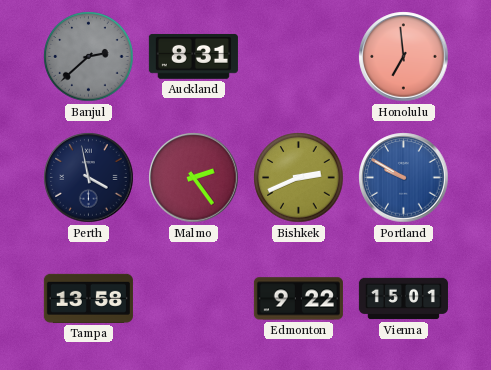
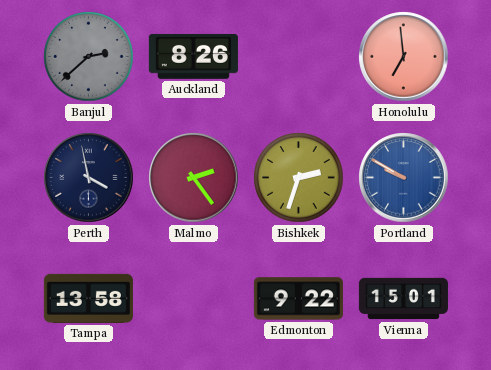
Auckland: 8:31 -> 8:26 (193, 56)
Bishkek: 2:41 -> 2:33 (299, 178)
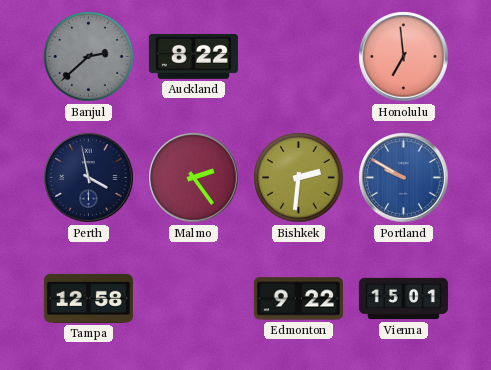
Auckland: 8:26 -> 8:22 (193, 56)
Bishkek: 2:33 -> 2:31 (299, 178)
Tampa: 13:58 -> 12:58 (88, 298)
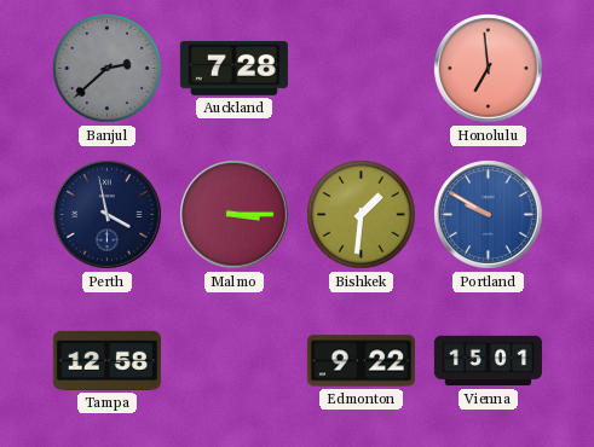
Auckland: 8:22 -> 7:28 (233, 68)
Malmo: 2:24 -> 3:15 (235, 215)
Bishkek: 2:31 -> 1:31 (362, 215)
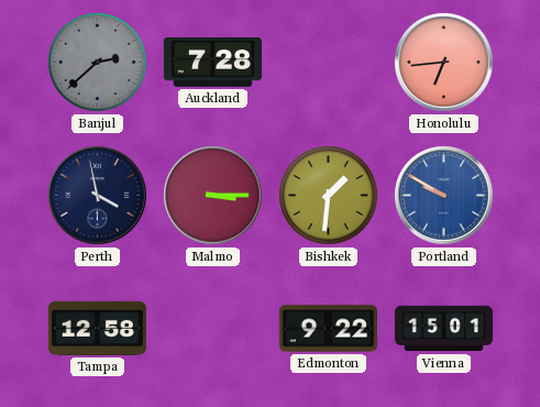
Honolulu: 6:59 -> 6:44 (444, 63)
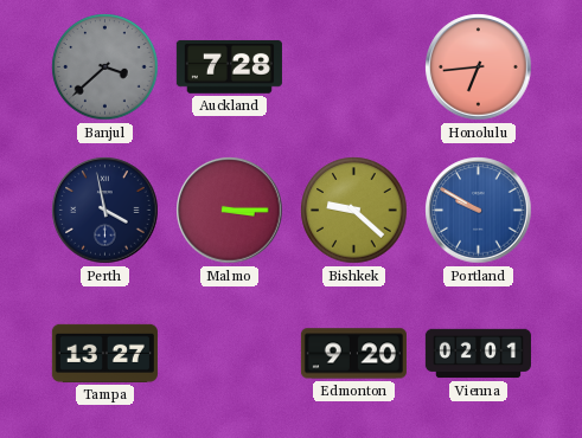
Banjul: 2:38 -> 3:38 (105, 67)
Bishkek: 1:31 -> 9:22 (354, 211)
Tampa: 12:58 -> 13:27 (104, 353)
Edmonton: 9:22 -> 9:20 (353, 354)
Vienna: 15:01 -> 02:01 (478, 354)
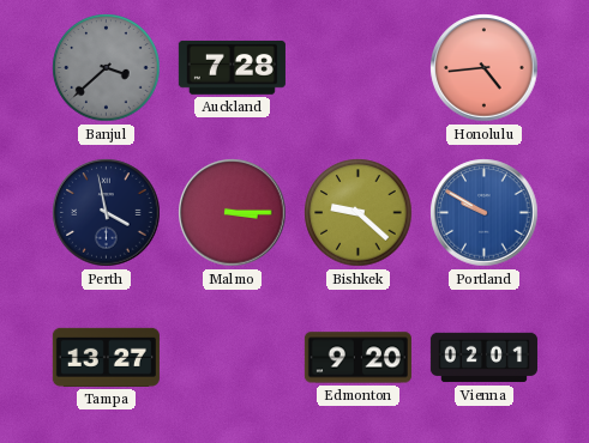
Honolulu: 6:44 -> 4:44 (485, 68)
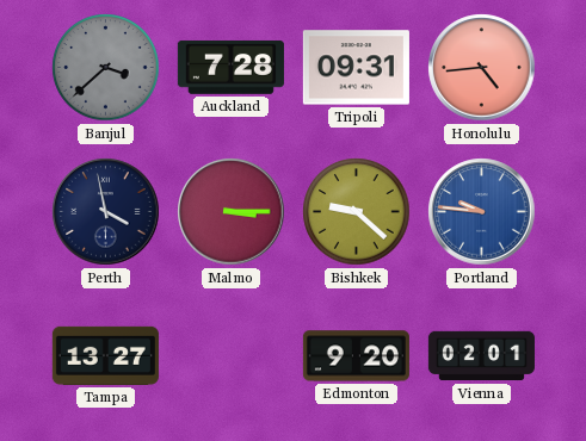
Tripoli: none -> 09:31 (356, 68)
Portland: 9:50 -> 9:46 (482, 212)
